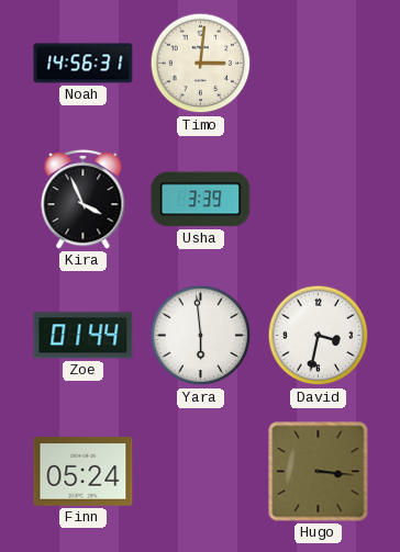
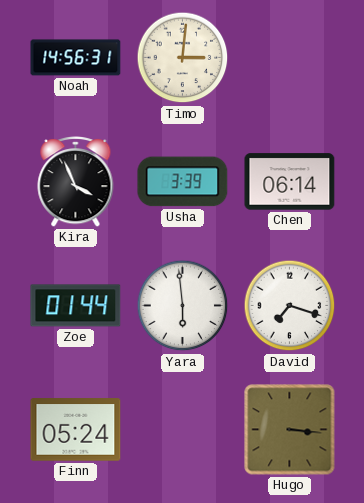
Chen: none -> 06:14 (290, 182)
David: 3:32 -> 7:18 (290, 306)
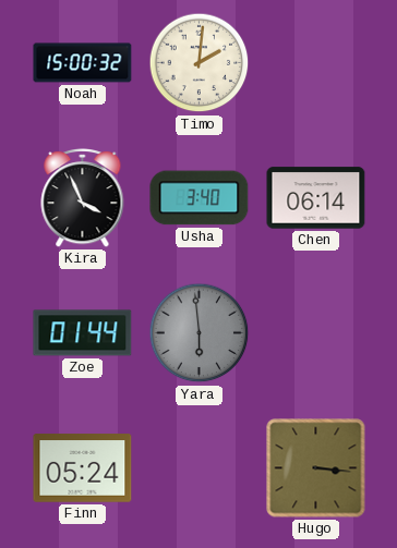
Noah: 14:56 -> 15:00 (83, 63)
Timo: 3:01 -> 2:01 (200, 63)
Usha: 3:39 -> 3:40 (200, 198)
Yara dial: white -> grey (200, 333)
David: 7:18 -> none (290, 306)
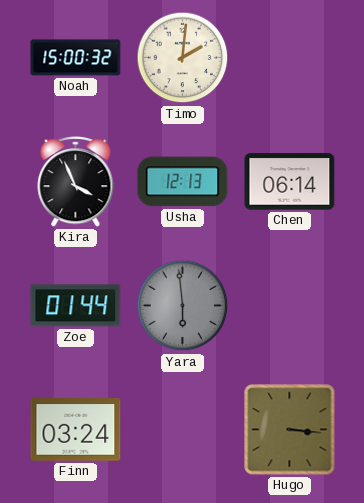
Usha: 3:40 -> 12:13 (183, 182)
Finn: 05:24 -> 03:24 (76, 430)
